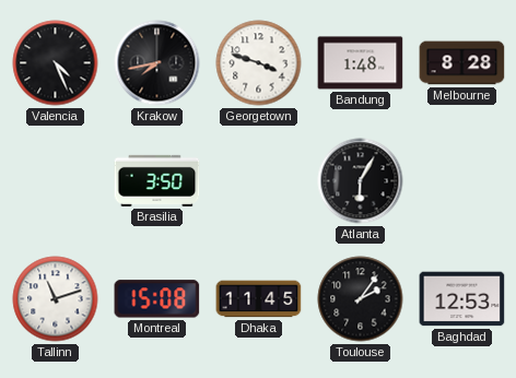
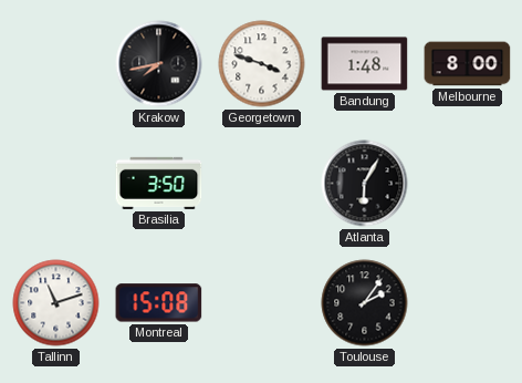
Valencia: 4:26 -> none (56, 63)
Melbourne: 8:28 -> 8:00 (468, 64)
Dhaka: 11:45 -> none (259, 299)
Baghdad: 12:53 -> none (462, 299)
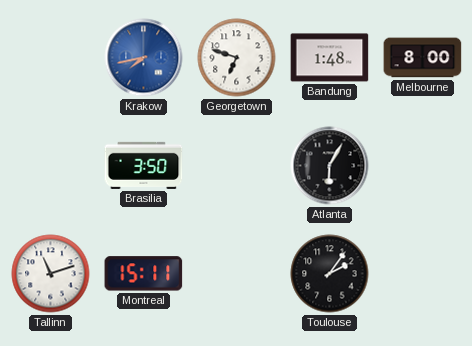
Krakow dial: black -> blue (144, 58)
Georgetown: 3:48 -> 6:48 (237, 58)
Montreal: 15:08 -> 15:11 (144, 274)
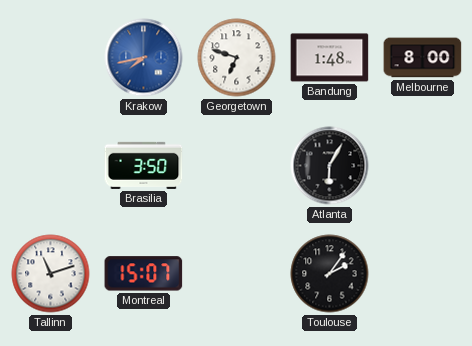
Montreal: 15:11 -> 15:07 (144, 274)
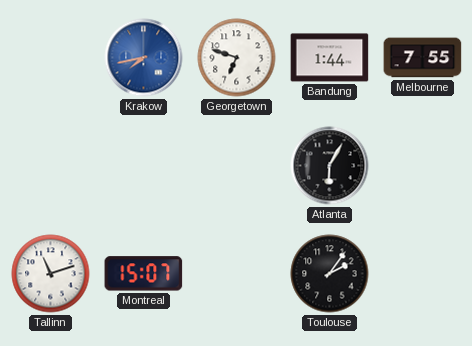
Bandung: 1:48 -> 1:44 (330, 58)
Melbourne: 8:00 -> 7:55 (423, 58)
Brasilia: 3:50 -> none (144, 165)
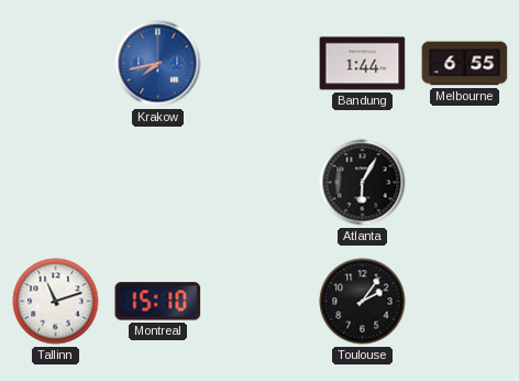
Georgetown: 6:48 -> none (237, 58)
Melbourne: 7:55 -> 6:55 (465, 64)
Montreal: 15:07 -> 15:10 (158, 302)
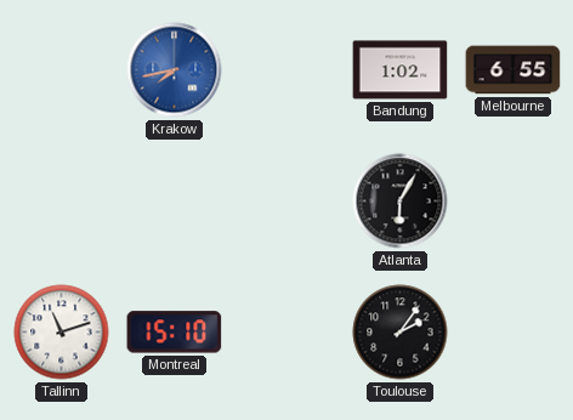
Bandung: 1:44 -> 1:02 (401, 70)
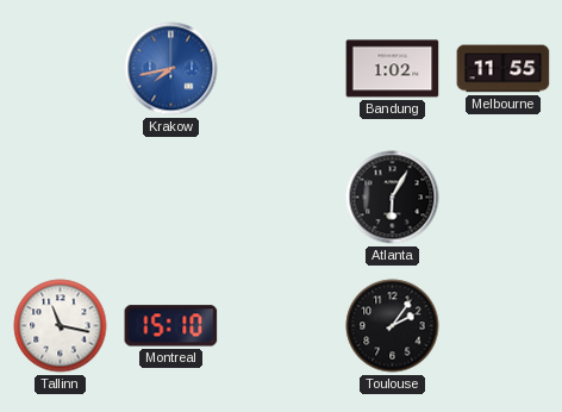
Melbourne: 6:55 -> 11:55 (504, 69)
Tallinn: 11:12 -> 11:17 (61, 326)
